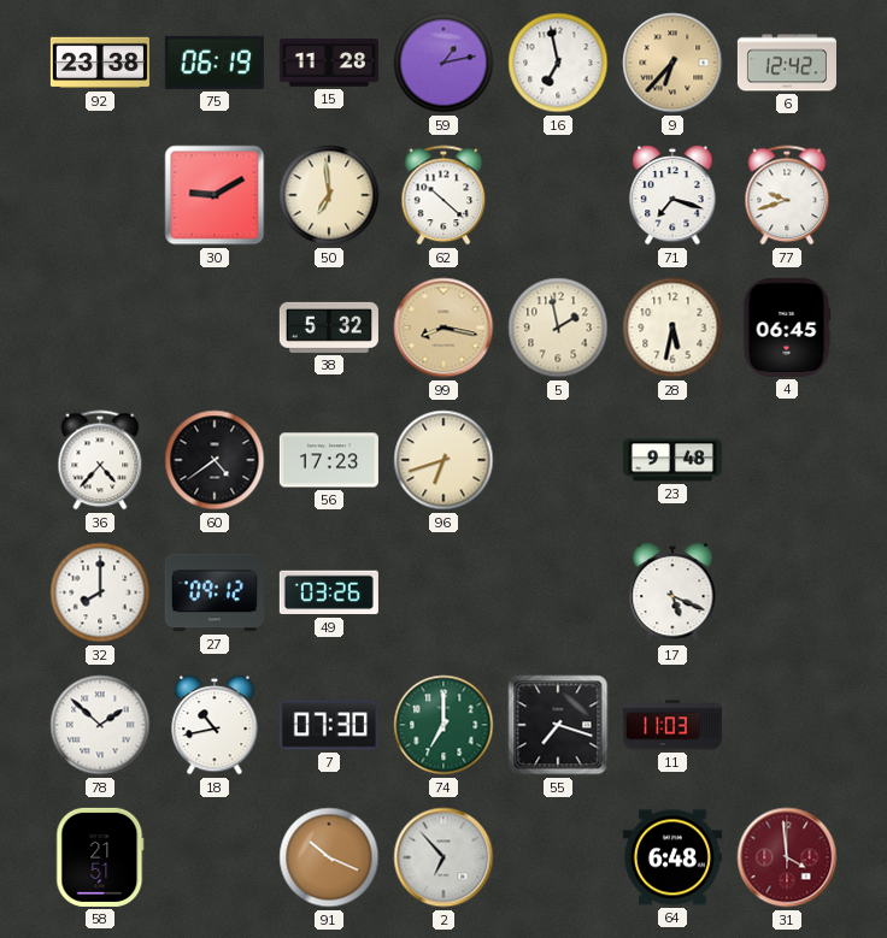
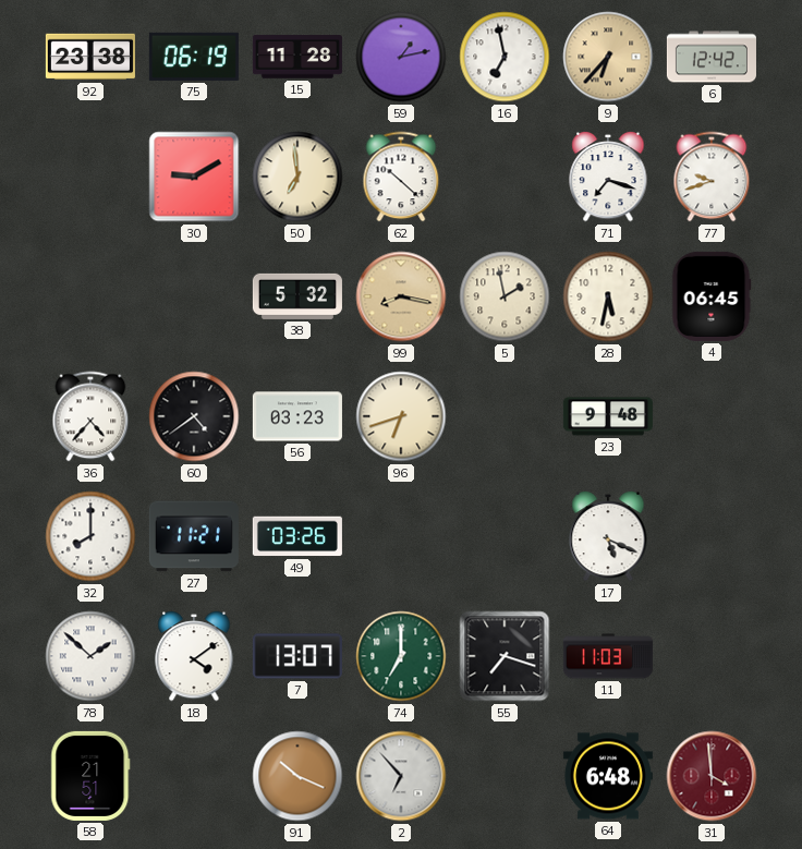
56: 17:23 -> 03:23 (297, 416)
27: 09:12 -> 11:21 (194, 536)
18: 10:43 -> 4:09 (194, 656)
7: 07:30 -> 13:07 (297, 656)
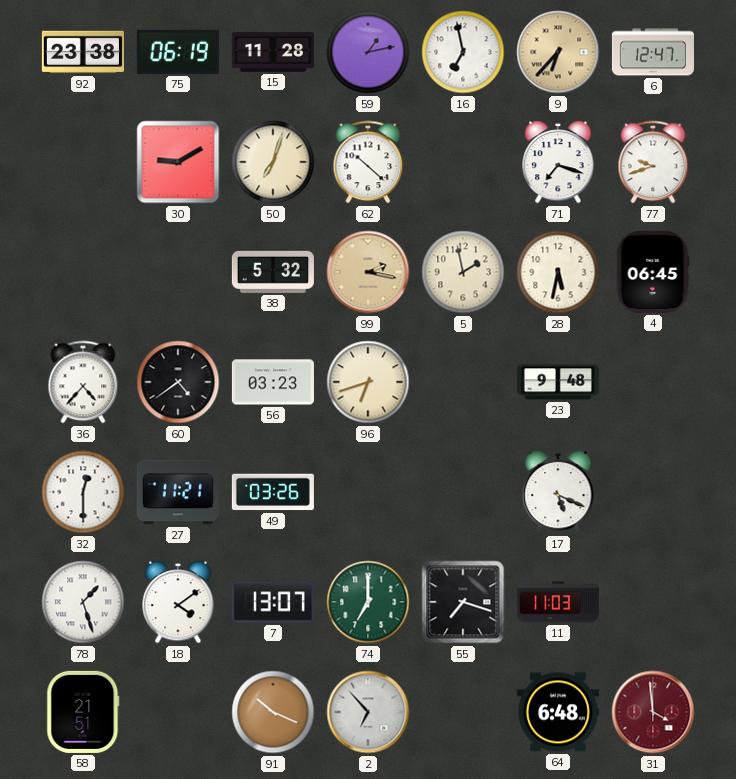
6: 12:42 -> 12:47 (653, 52)
50: 6:59 -> 7:03 (273, 162)
99: 8:17 -> 2:17 (368, 272)
32: 8:00 -> 12:30 (83, 492)
78: 1:52 -> 1:27 (83, 602)
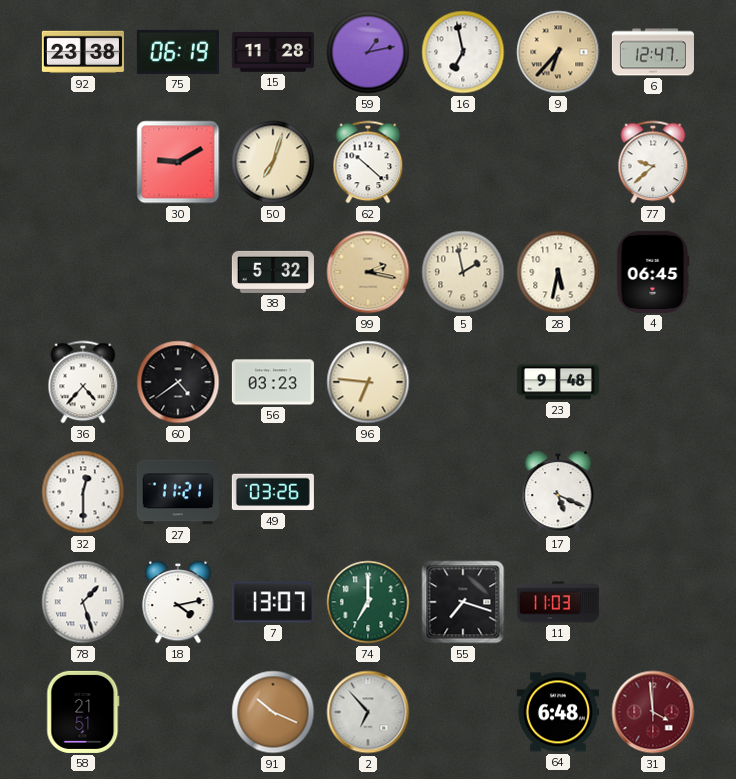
71: 7:18 -> none (558, 162)
77: 9:42 -> 9:38 (653, 162)
96: 6:42 -> 6:46 (368, 382)
18: 4:09 -> 4:13 (178, 602)
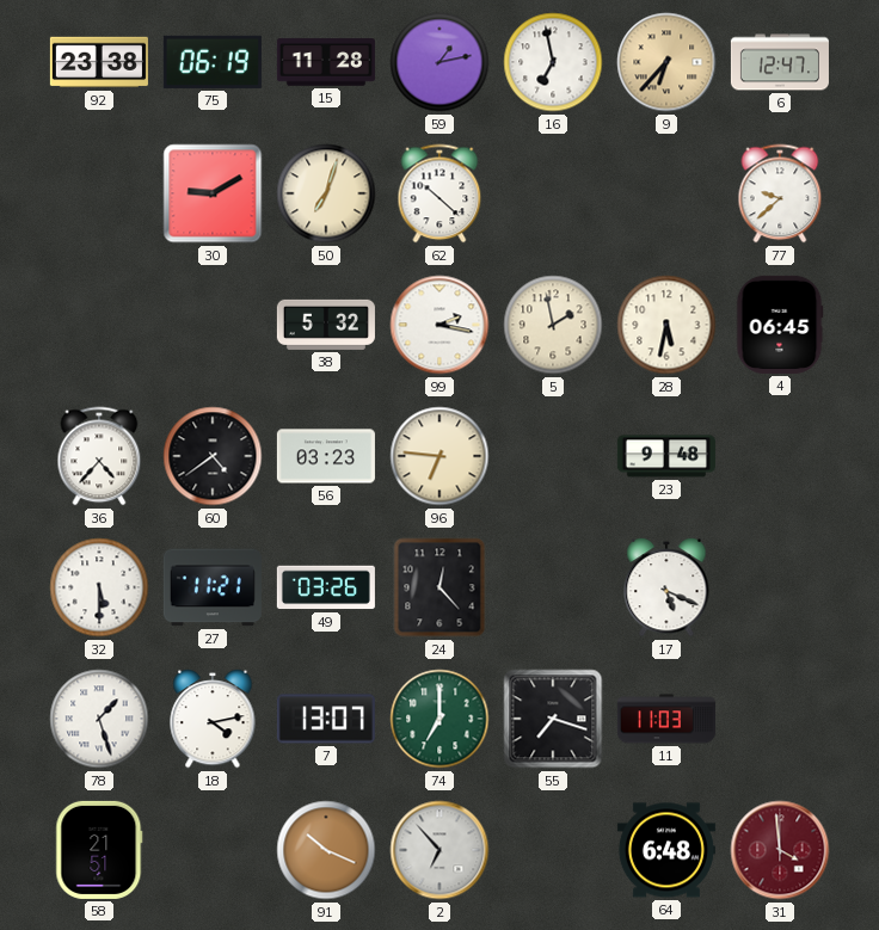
99 dial: champagne -> white (439, 325)
32: 12:30 -> 5:30 (99, 587)
24: none -> 12:23 (439, 587)
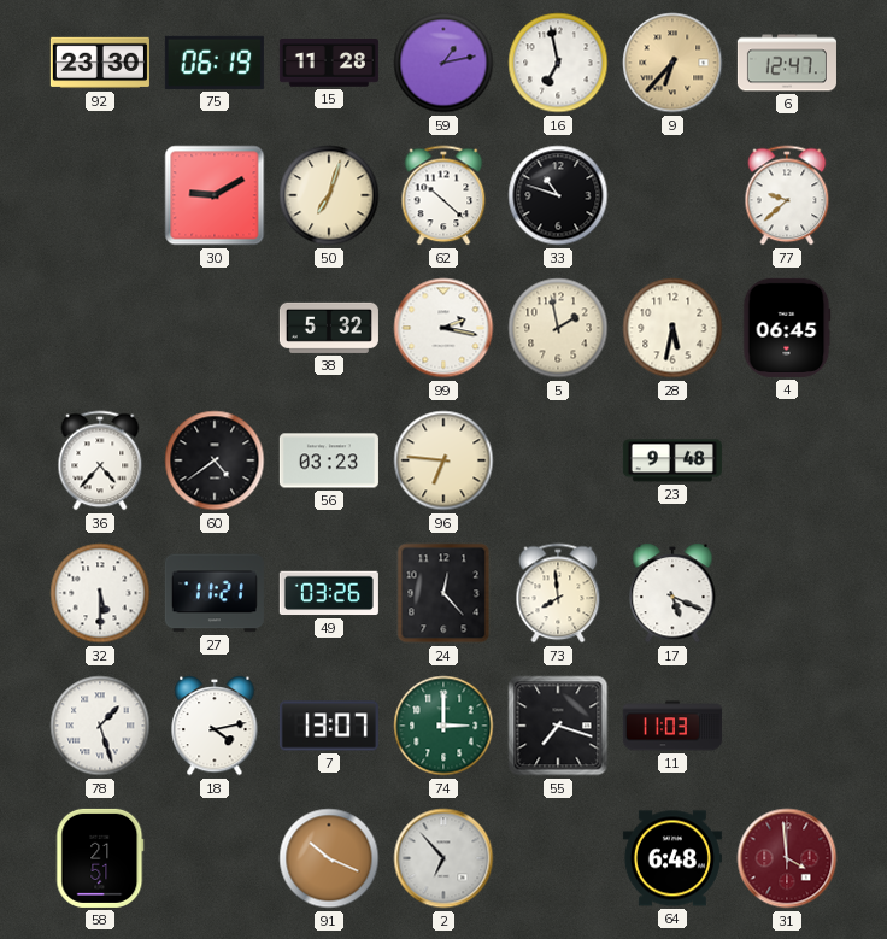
92: 23:38 -> 23:30 (100, 63)
33: none -> 10:48 (558, 195)
73: none -> 7:59 (558, 593)
74: 7:00 -> 3:00 (444, 726)
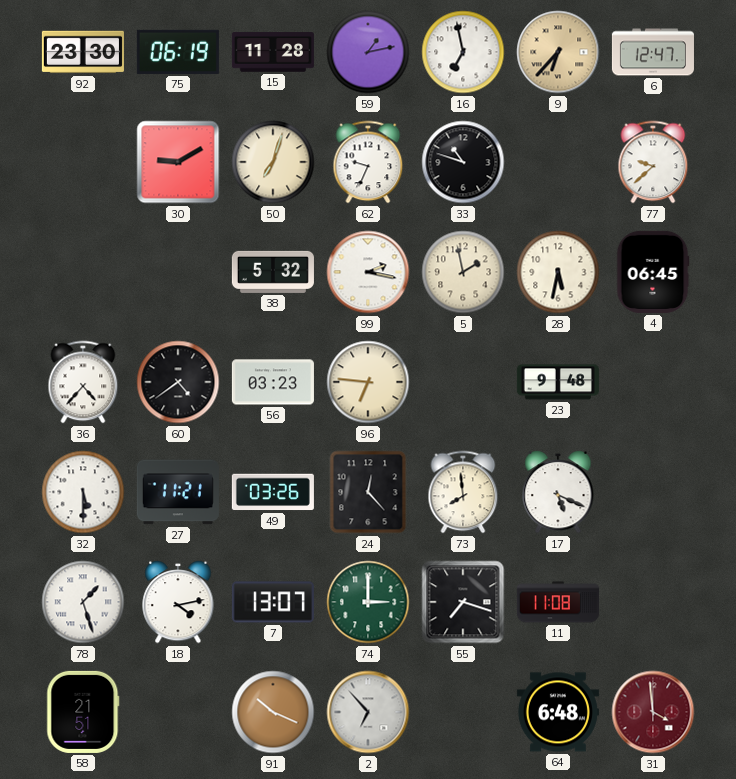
62: 10:22 -> 9:34 (368, 162)
11: 11:03 -> 11:08 (558, 602)
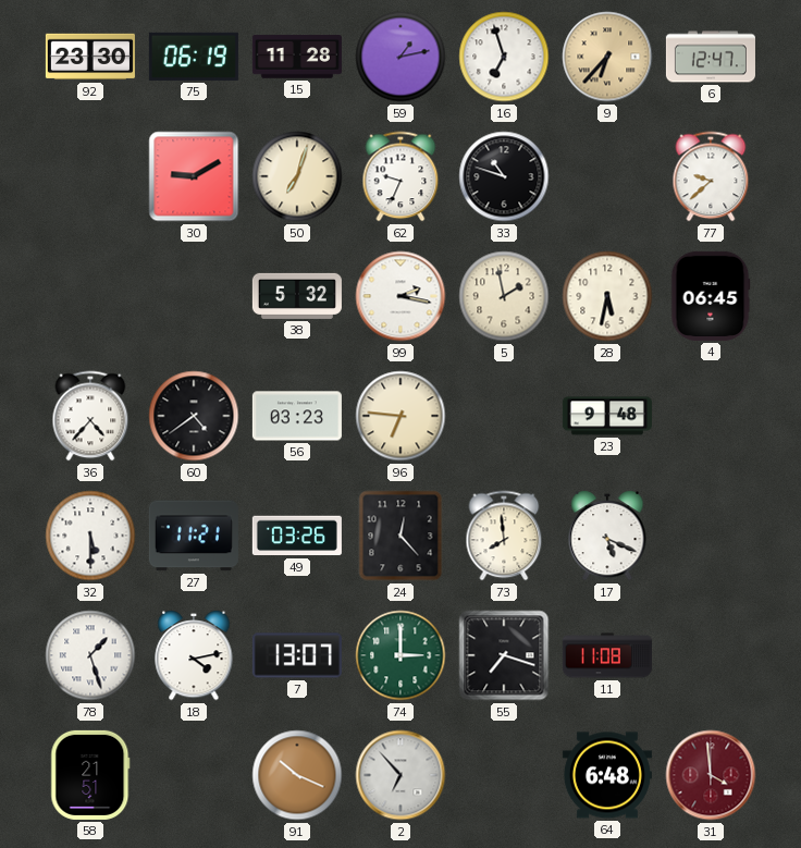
16: 6:58 -> 6:57 (504, 57)
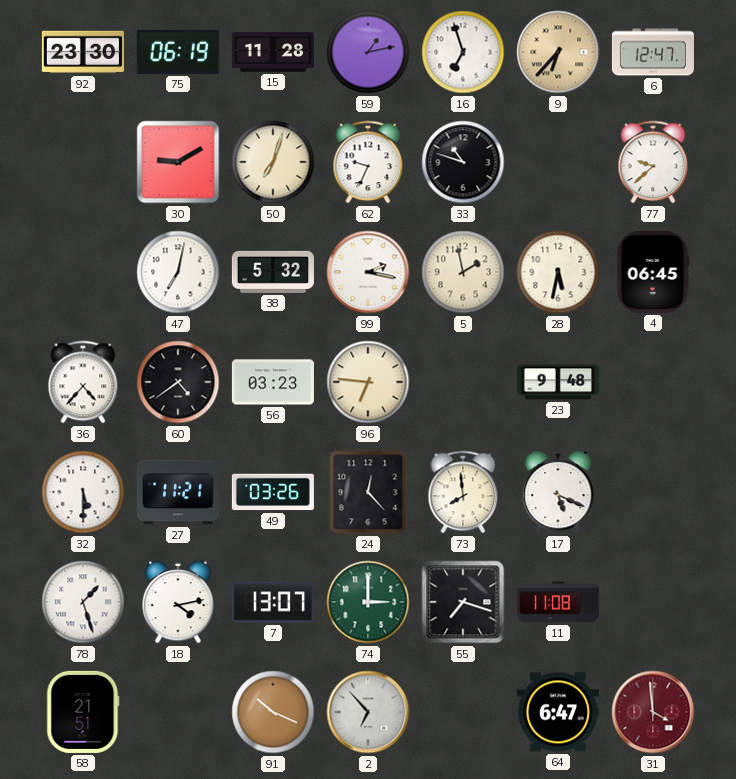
47: none -> 7:02 (178, 272)
64: 6:48 -> 6:47 (558, 712)
